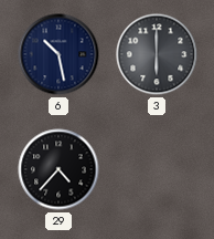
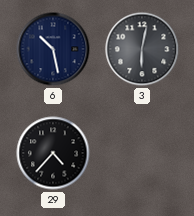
3: 6:00 -> 6:02 (142, 49)
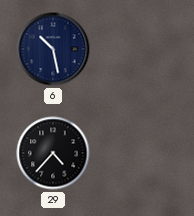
3: 6:02 -> none (142, 49)
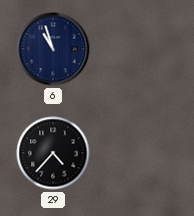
6: 10:28 -> 10:57 (53, 49)
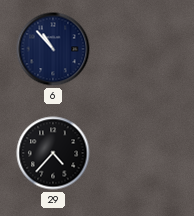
6: 10:57 -> 10:53 (53, 49)
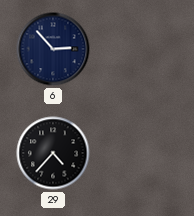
6: 10:53 -> 2:53 (53, 49)
